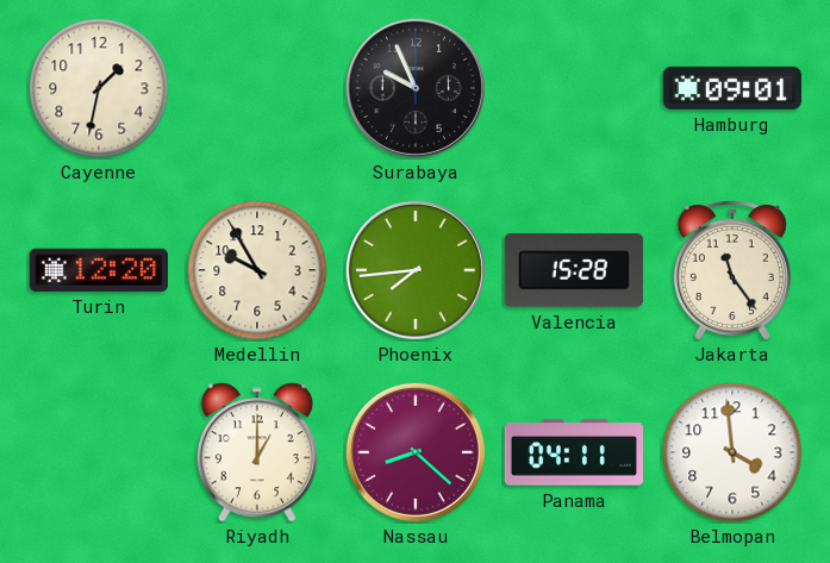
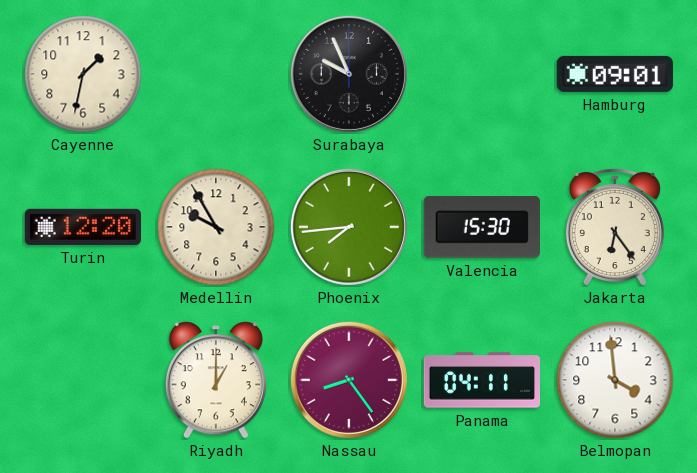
Valencia: 15:28 -> 15:30 (482, 227)
Jakarta: 11:24 -> 6:24 (615, 226)
Nassau: 8:22 -> 8:24 (349, 380)
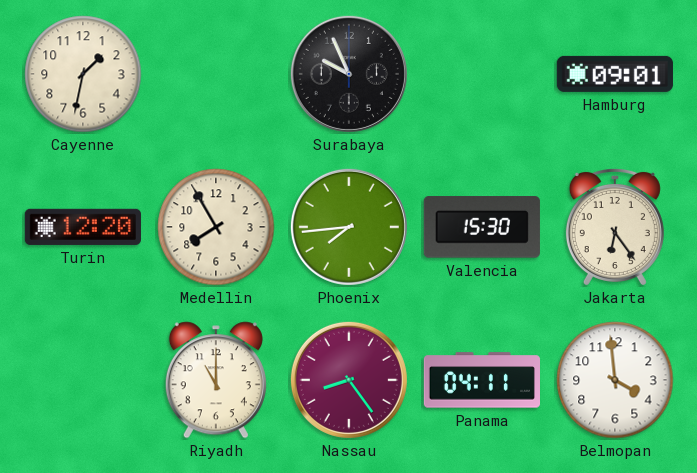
Medellin: 9:55 -> 7:55 (216, 227)
Riyadh: 1:00 -> 11:00 (216, 380)
